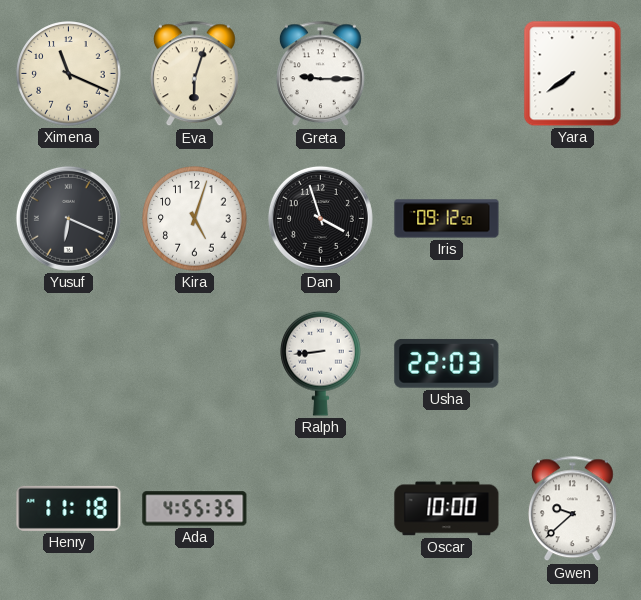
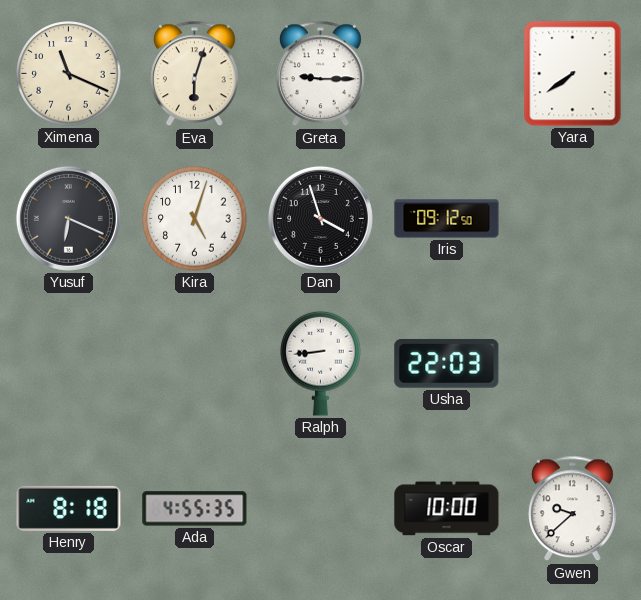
Henry: 11:18 -> 8:18 (69, 508)
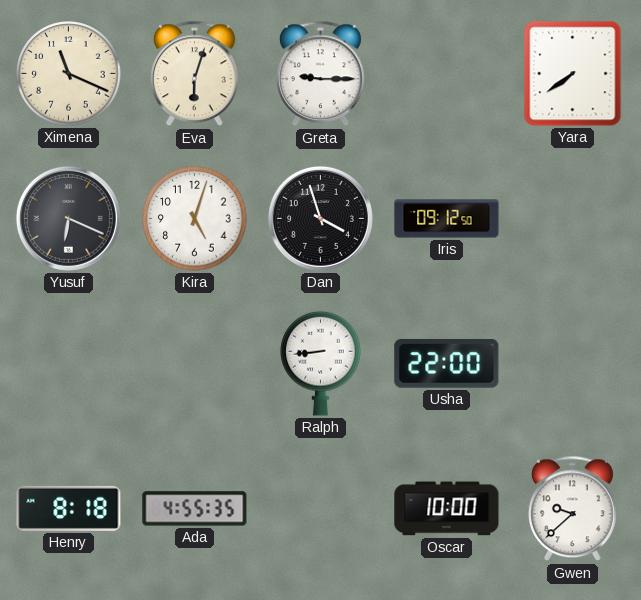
Usha: 22:03 -> 22:00 (447, 363)
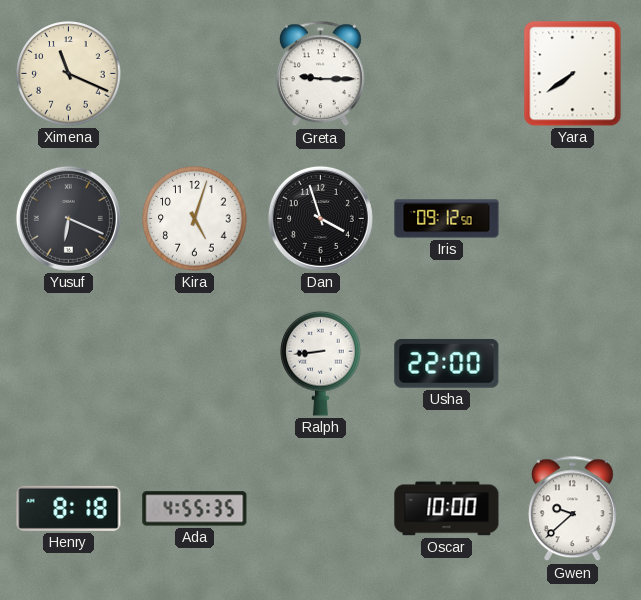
Eva: 6:03 -> none (195, 74)
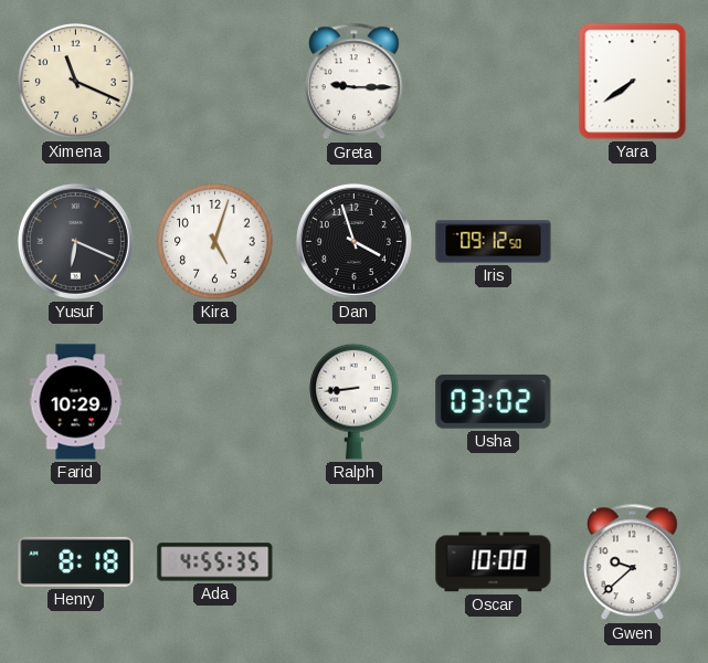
Farid: none -> 10:29 (76, 402)
Usha: 22:00 -> 03:02 (494, 401)
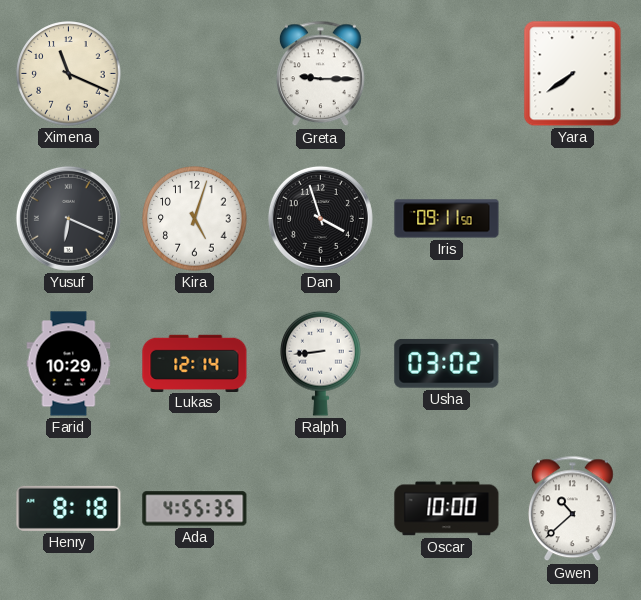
Iris: 09:12 -> 09:11 (447, 219)
Lukas: none -> 12:14 (195, 363)
Gwen: 9:38 -> 10:38 (573, 509)
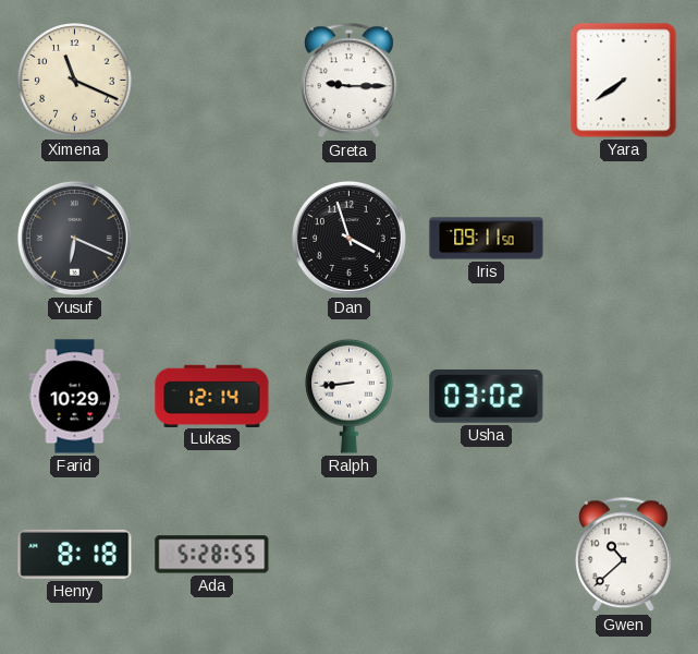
Kira: 5:03 -> none (195, 219)
Ada: 4:55 -> 5:28 (212, 555)
Oscar: 10:00 -> none (447, 509)
